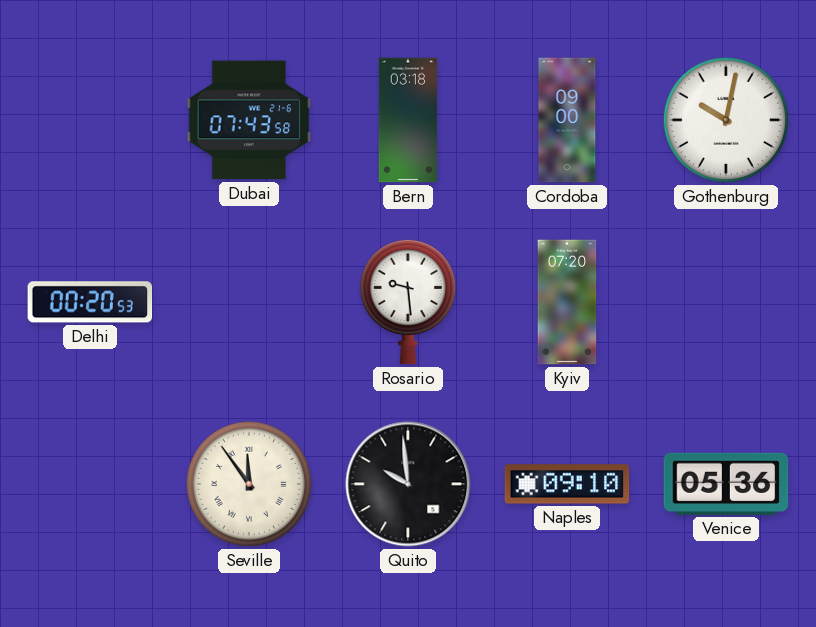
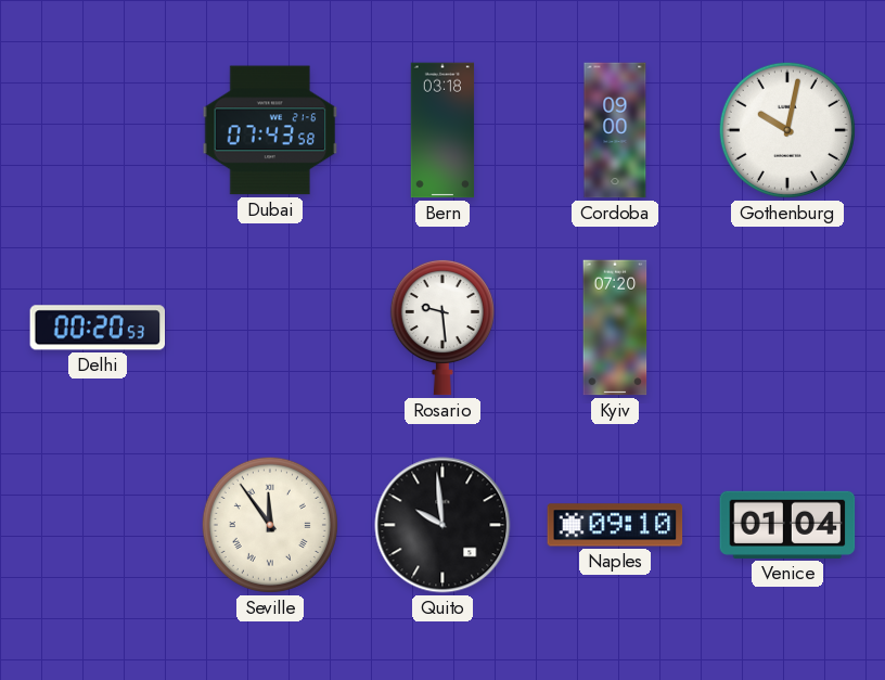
Venice: 05:36 -> 01:04 (787, 525)
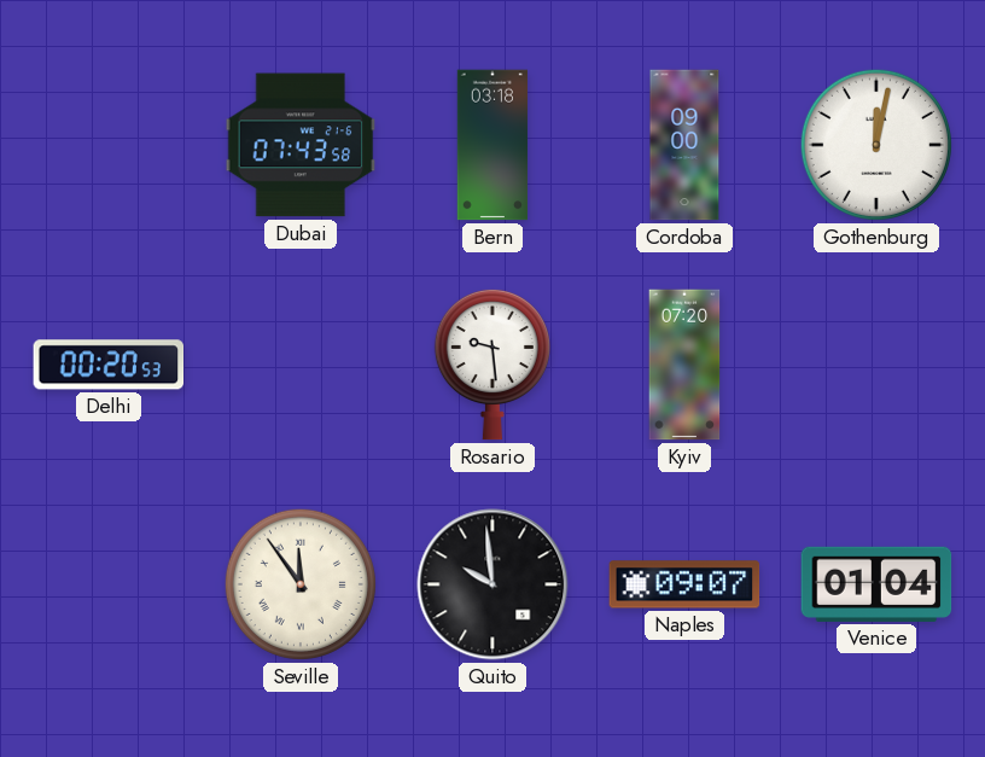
Gothenburg: 10:02 -> 12:02 (876, 145)
Naples: 09:10 -> 09:07 (684, 584)
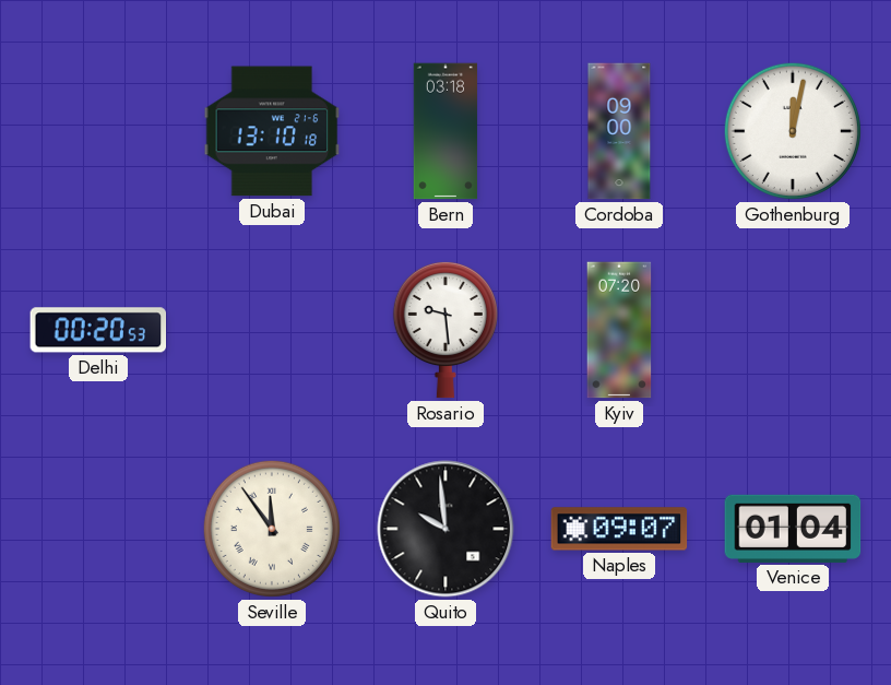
Dubai: 07:43 -> 13:10 (272, 131)
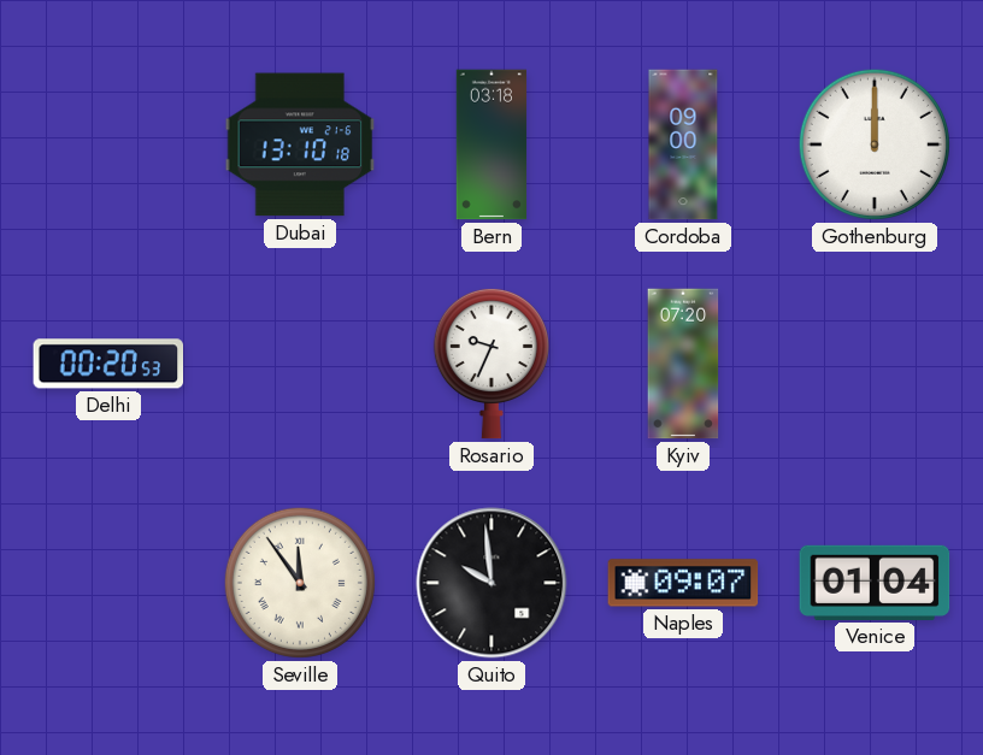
Gothenburg: 12:02 -> 12:00 (875, 144)
Rosario: 9:29 -> 9:34 (491, 364)
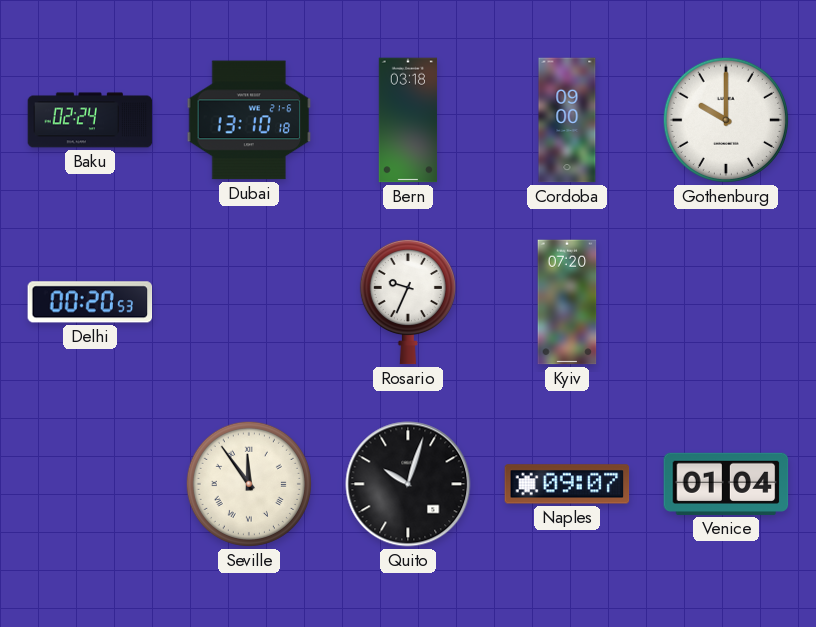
Baku: none -> 02:24 (90, 120)
Gothenburg: 12:00 -> 10:00 (726, 120)
Quito: 9:59 -> 10:03 (408, 484)
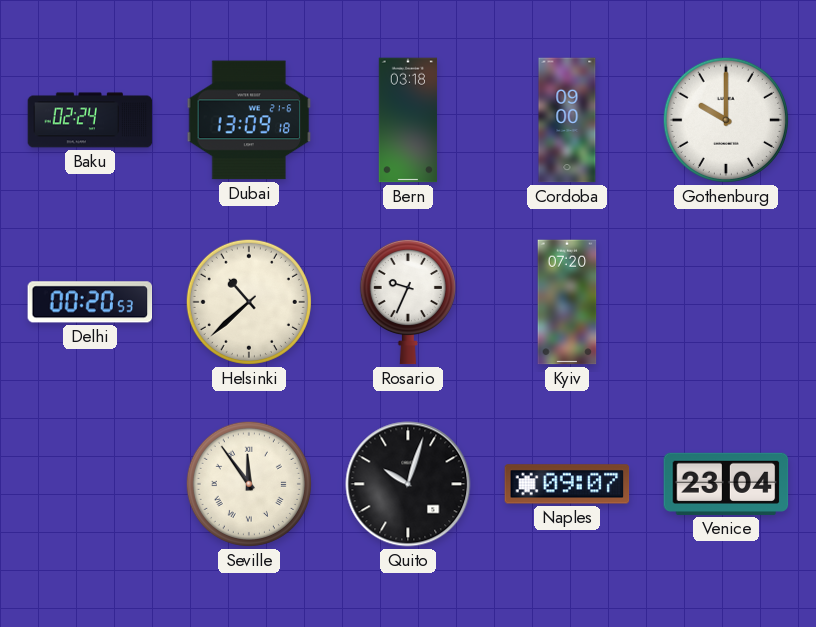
Dubai: 13:10 -> 13:09 (249, 120)
Helsinki: none -> 10:38 (249, 302)
Venice: 01:04 -> 23:04 (726, 484)
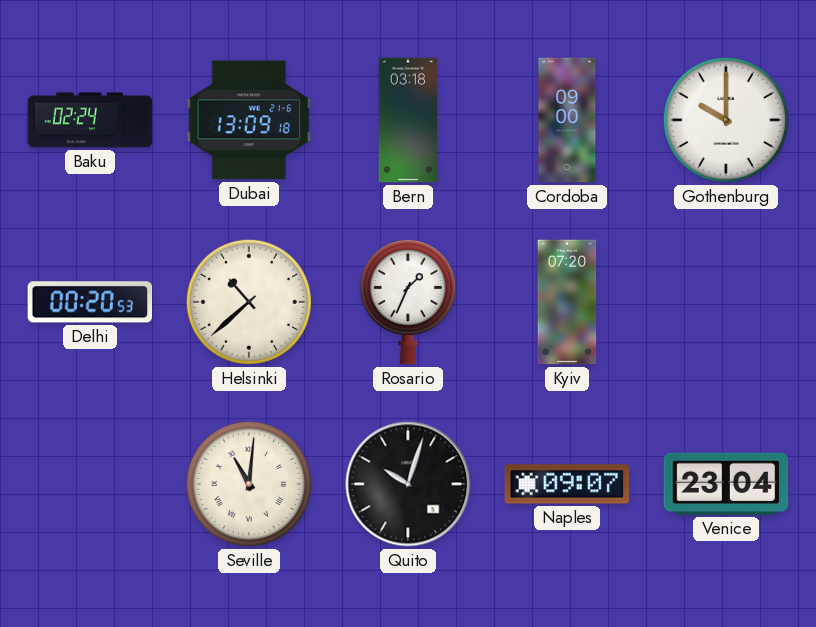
Rosario: 9:34 -> 1:34 (408, 302)
Seville: 11:54 -> 11:01 (249, 484)
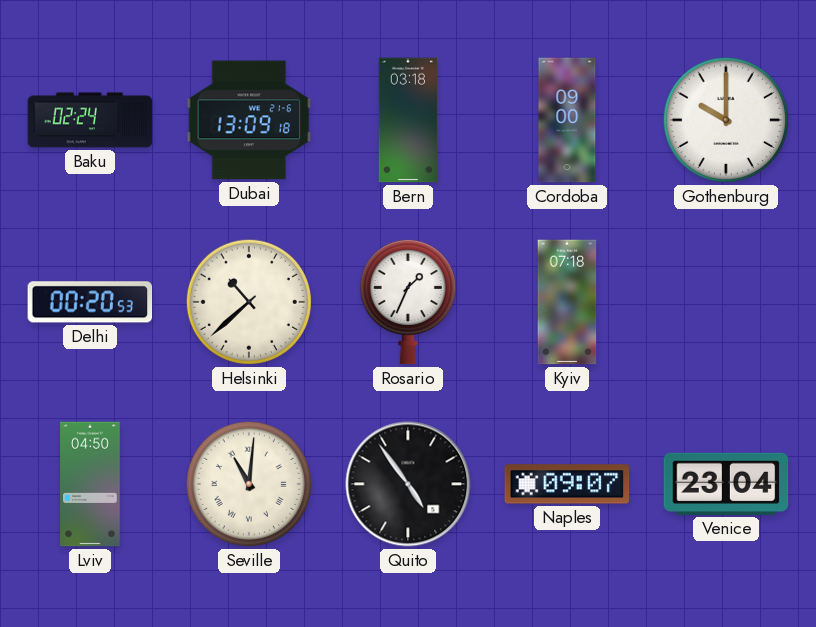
Kyiv: 07:20 -> 07:18 (567, 302)
Lviv: none -> 04:50 (90, 484)
Quito: 10:03 -> 4:54 (408, 484)
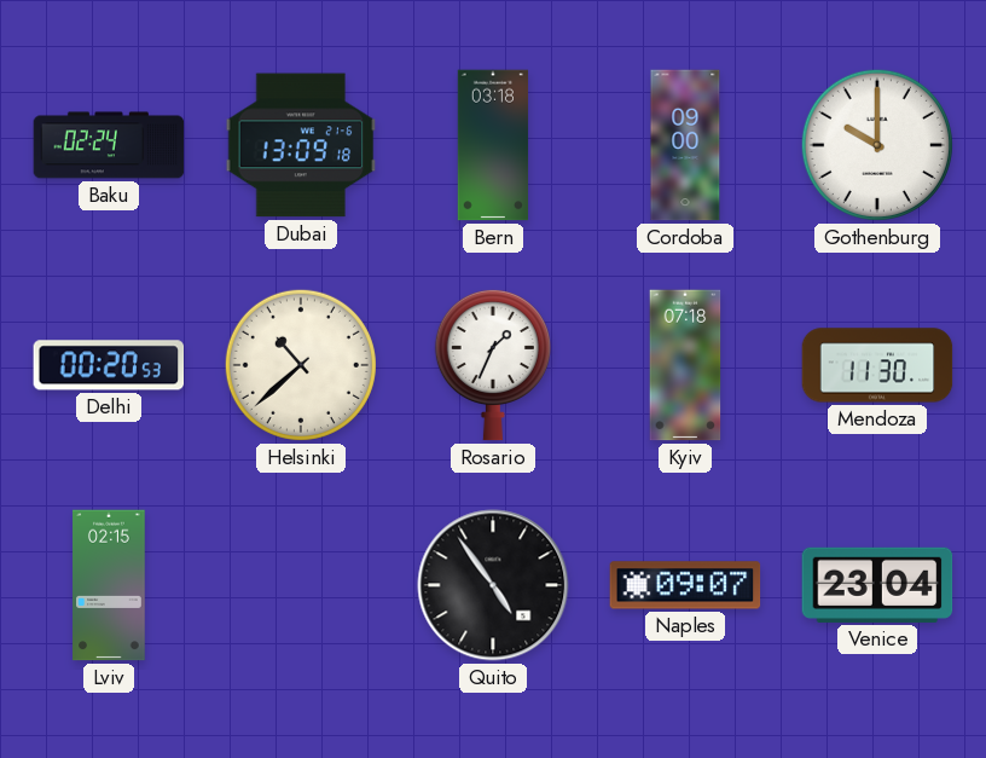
Mendoza: none -> 11:30 (877, 365)
Lviv: 04:50 -> 02:15 (109, 585)
Seville: 11:01 -> none (249, 484)
